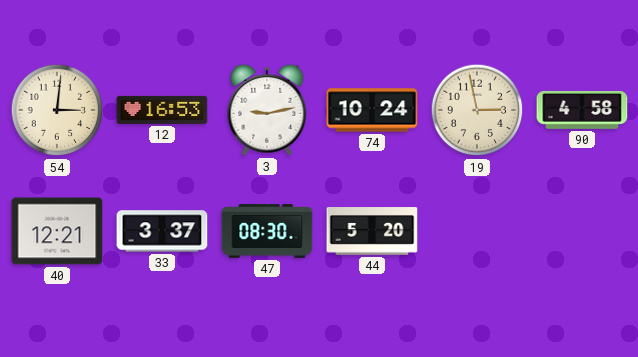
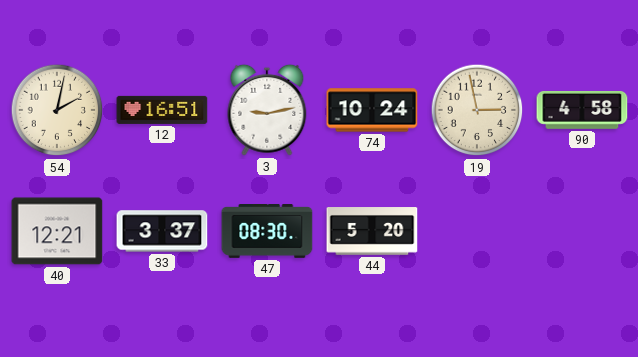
54: 3:01 -> 2:02 (57, 110)
12: 16:53 -> 16:51 (162, 110)
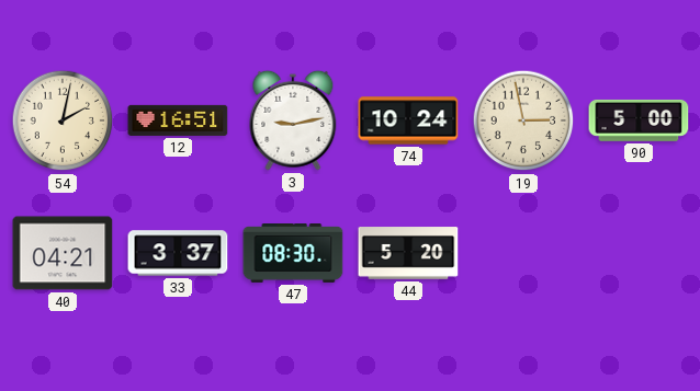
90: 4:58 -> 5:00 (639, 120)
40: 12:21 -> 04:21 (63, 253)
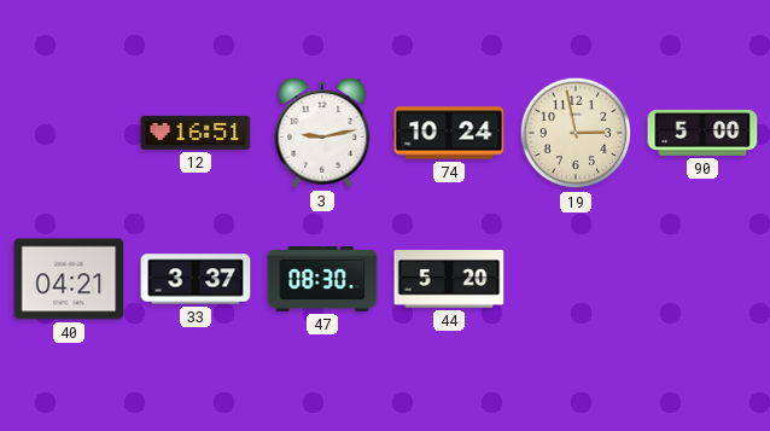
54: 2:02 -> none (63, 120)
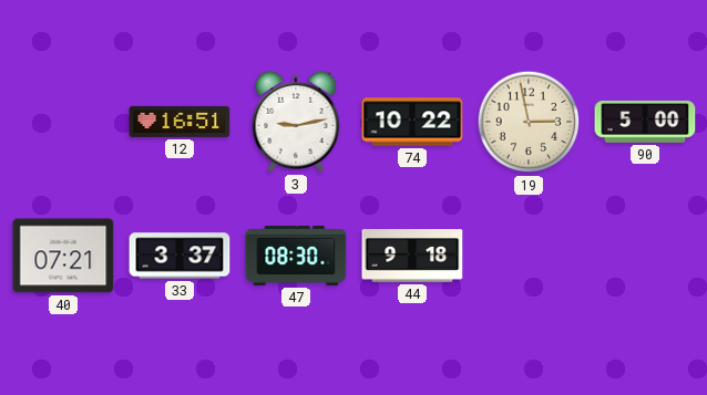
74: 10:24 -> 10:22 (412, 122)
40: 04:21 -> 07:21 (63, 256)
44: 5:20 -> 9:18 (412, 256)
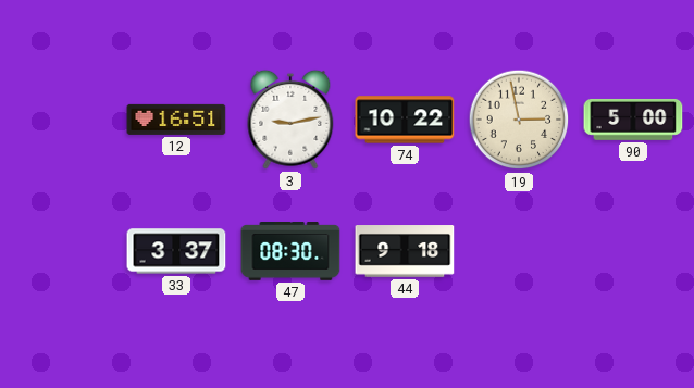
40: 07:21 -> none (63, 256)
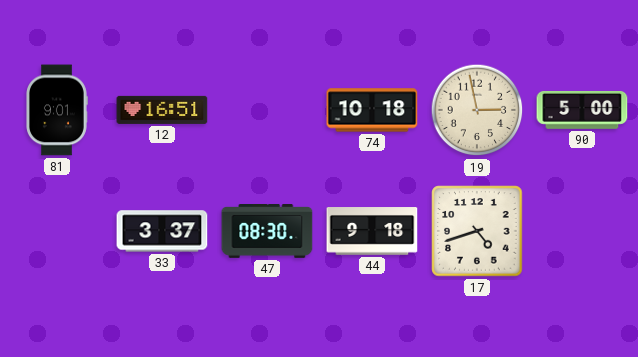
81: none -> 9:01 (57, 110)
3: 9:13 -> none (290, 120)
74: 10:22 -> 10:18 (372, 110)
17: none -> 4:42 (477, 231)
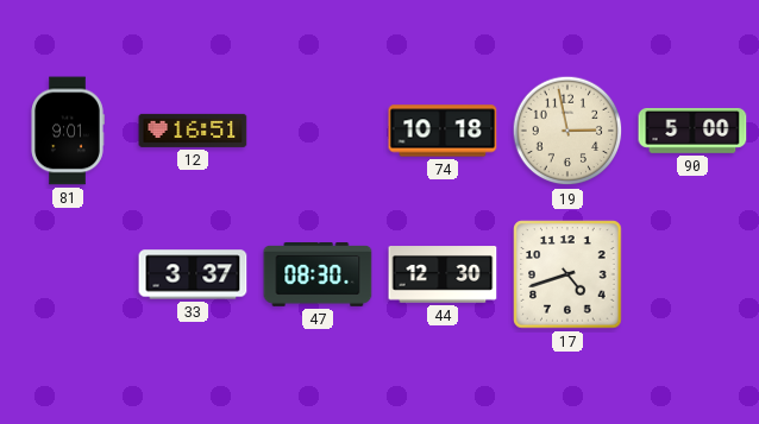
44: 9:18 -> 12:30 (443, 274)
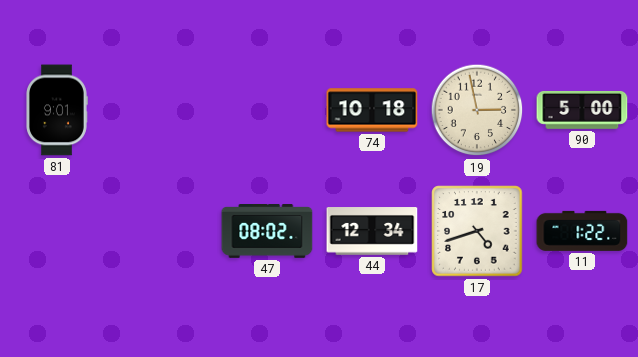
12: 16:51 -> none (193, 131)
33: 3:37 -> none (193, 274)
47: 08:30 -> 08:02 (267, 232)
44: 12:30 -> 12:34 (372, 231)
11: none -> 1:22 (582, 231)
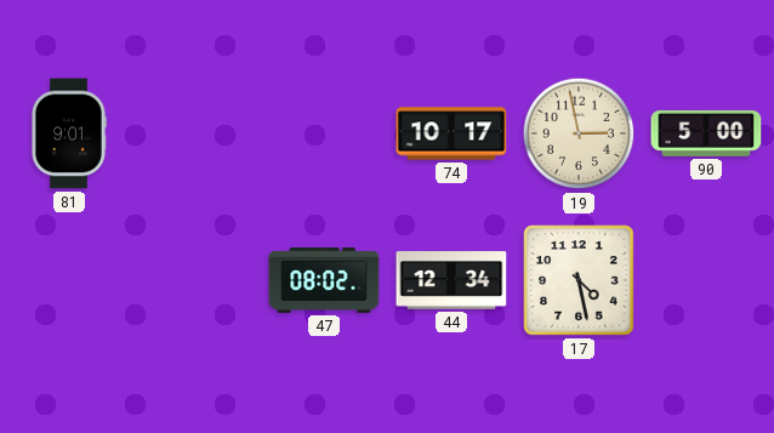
74: 10:18 -> 10:17 (451, 133)
17: 4:42 -> 4:28 (579, 280)
11: 1:22 -> none (582, 231)
